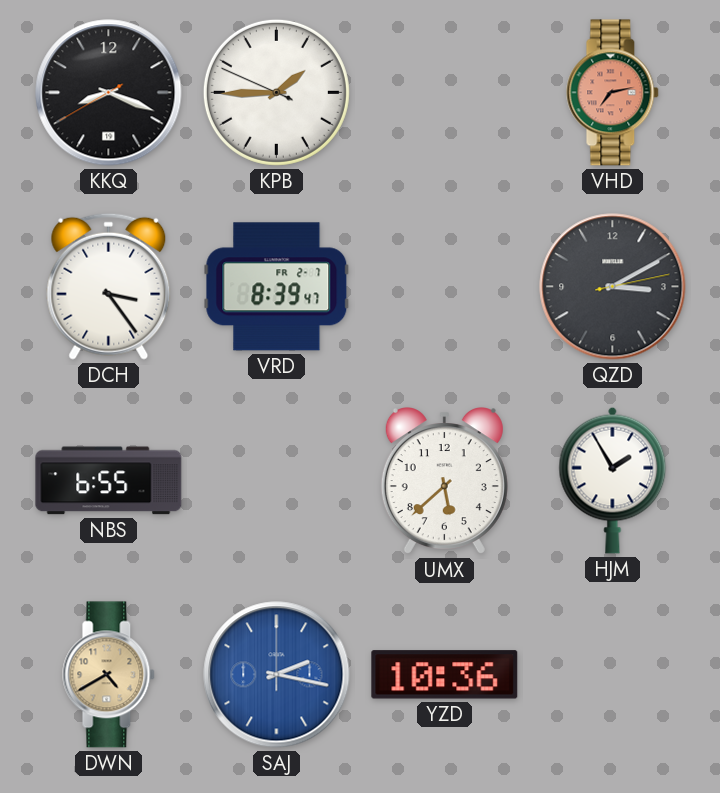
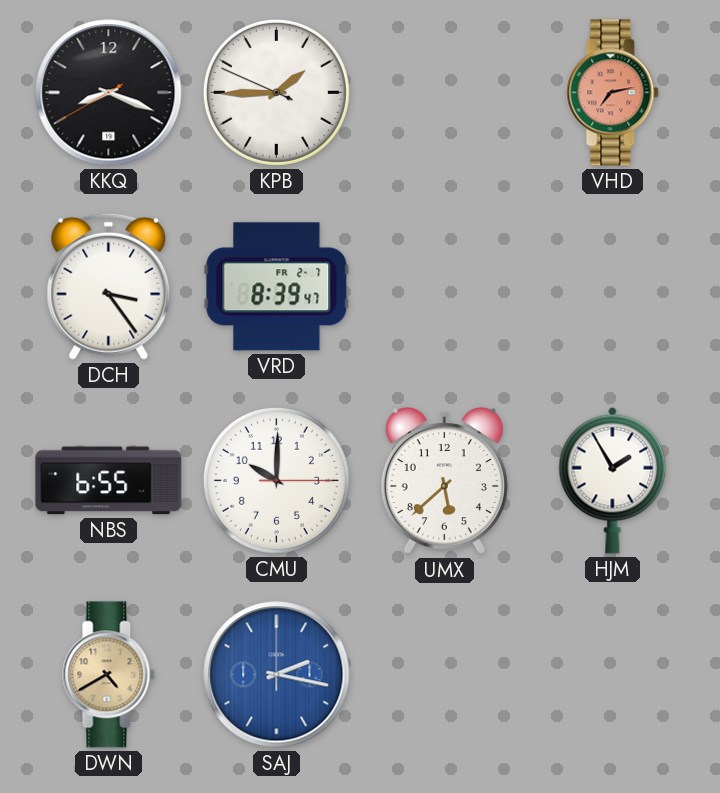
QZD: 3:10 -> none (613, 287)
CMU: none -> 10:00 (276, 480)
YZD: 10:36 -> none (445, 675)
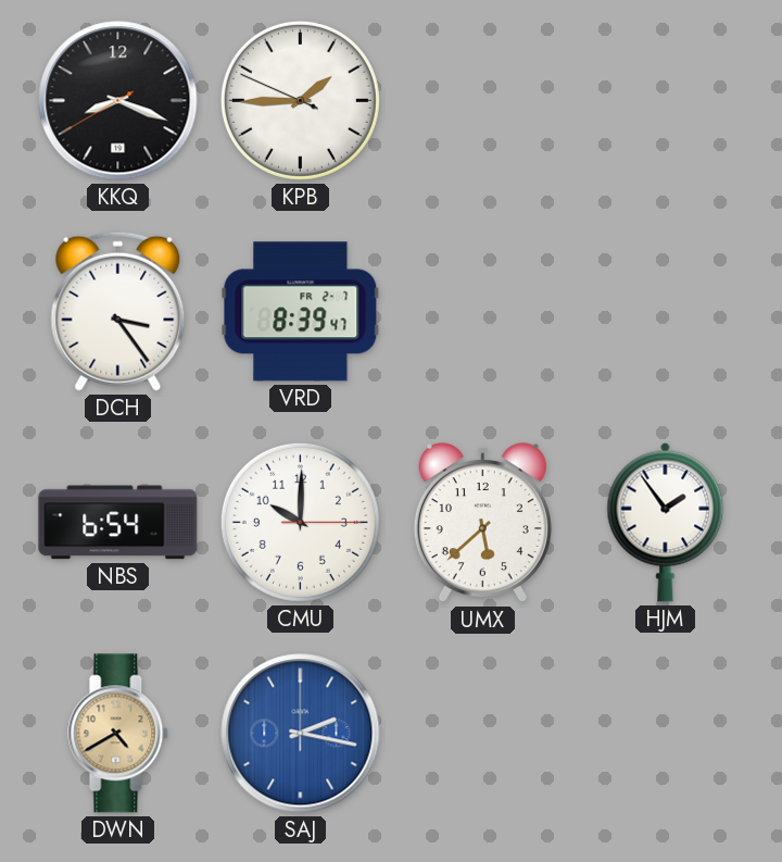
VHD: 7:13 -> none (613, 93)
NBS: 6:55 -> 6:54 (118, 523)
HJM: 1:55 -> 1:54 (666, 522)
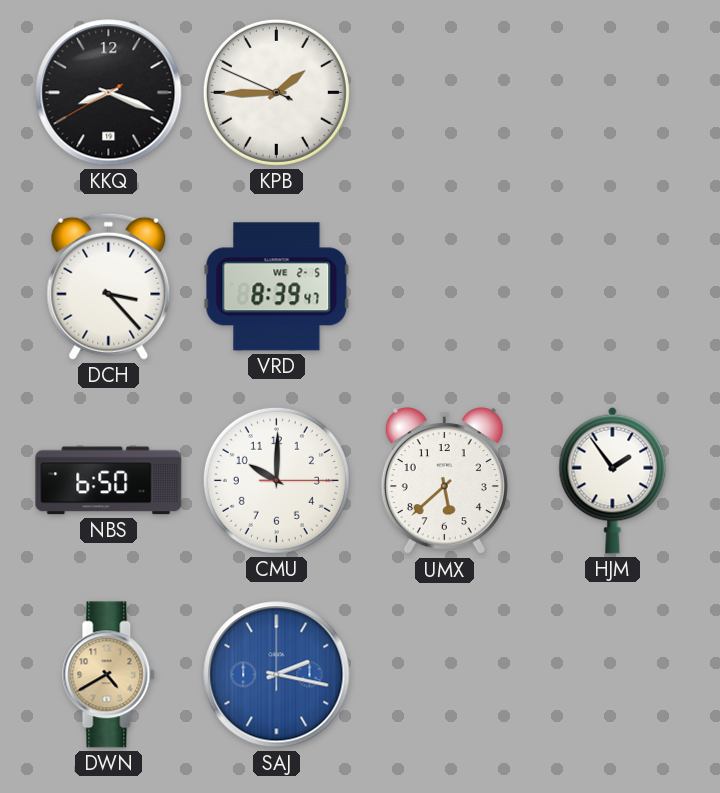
DCH: 3:24 -> 3:23 (109, 286)
VRD date: FR 2-7 -> WE 2-5 (277, 287)
NBS: 6:54 -> 6:50 (109, 481)
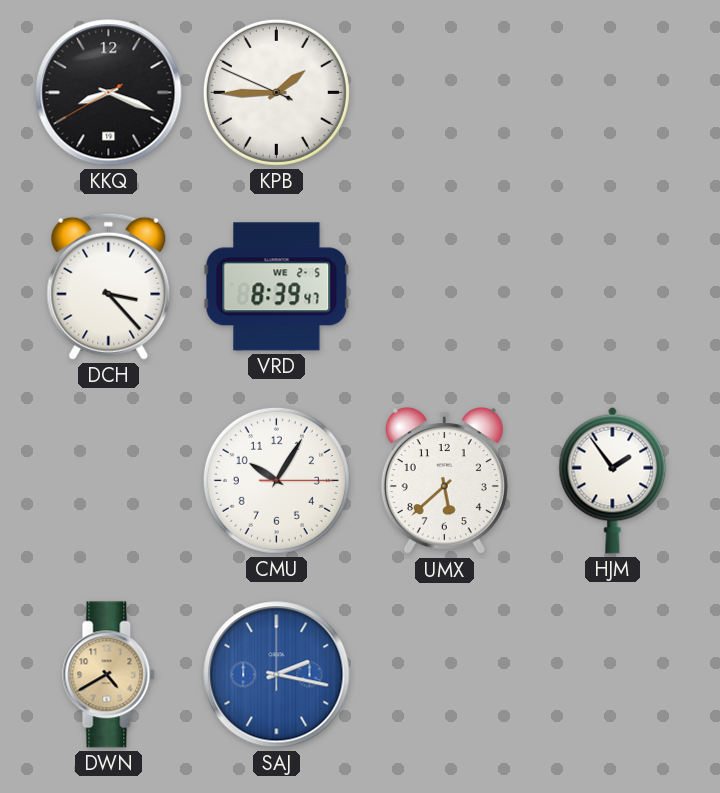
NBS: 6:50 -> none (109, 481)
CMU: 10:00 -> 10:05 (276, 480)
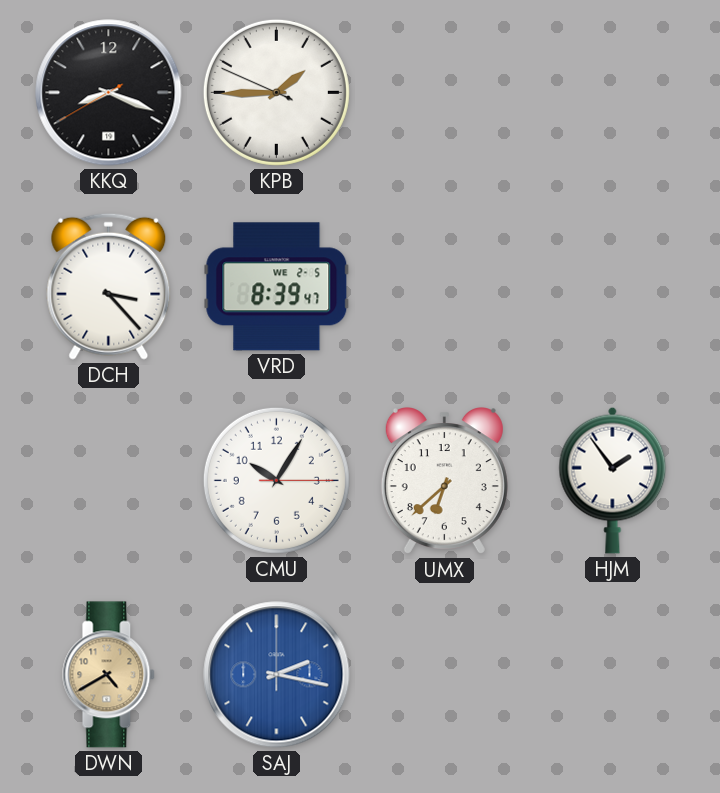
UMX: 5:38 -> 6:38 (444, 482)
